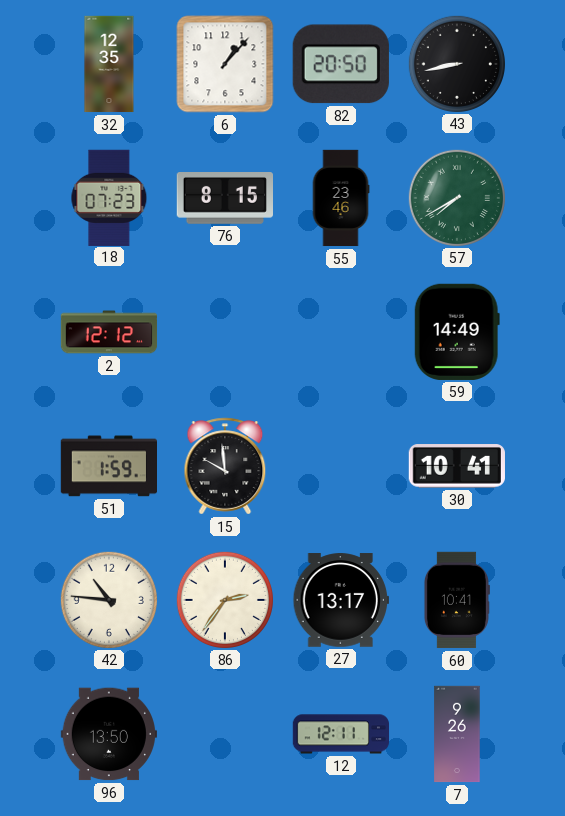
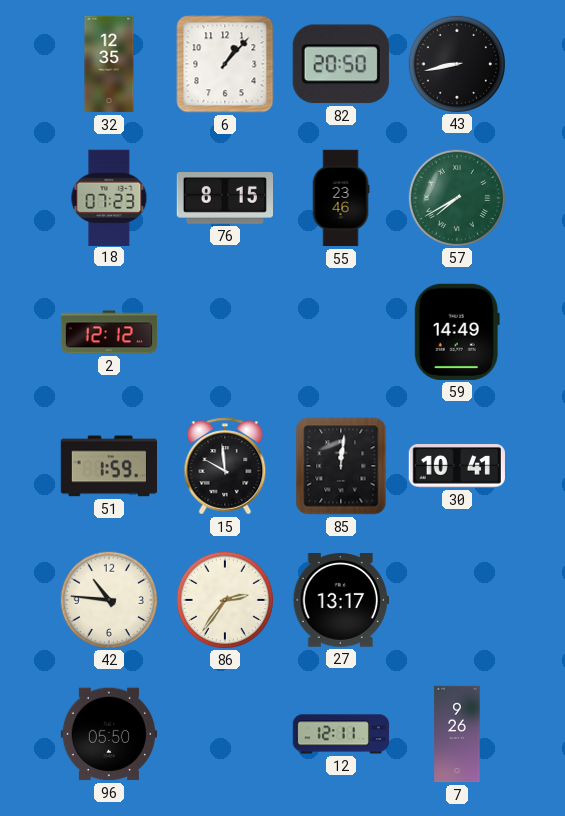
85: none -> 12:01 (341, 466)
60: 10:41 -> none (456, 600)
96: 13:50 -> 05:50 (108, 734)
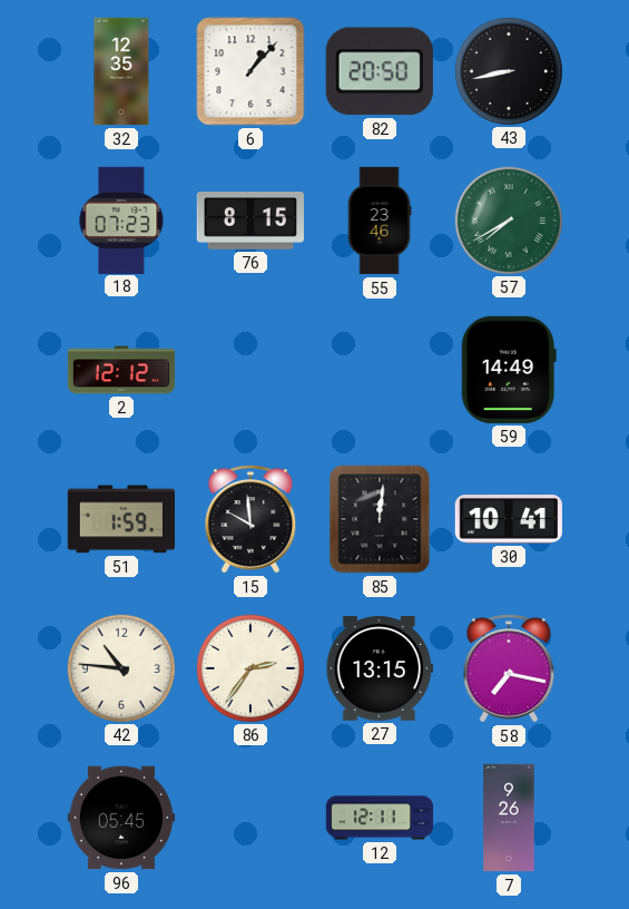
27: 13:17 -> 13:15 (379, 668)
58: none -> 7:17 (509, 668)
96: 05:50 -> 05:45 (120, 818)
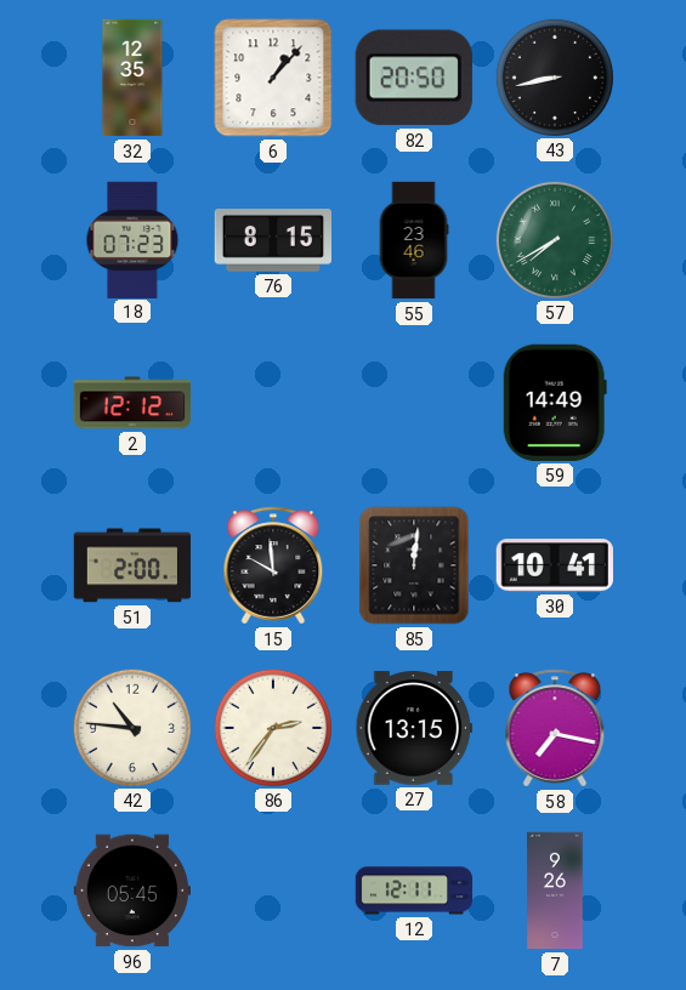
51: 1:59 -> 2:00 (131, 565)
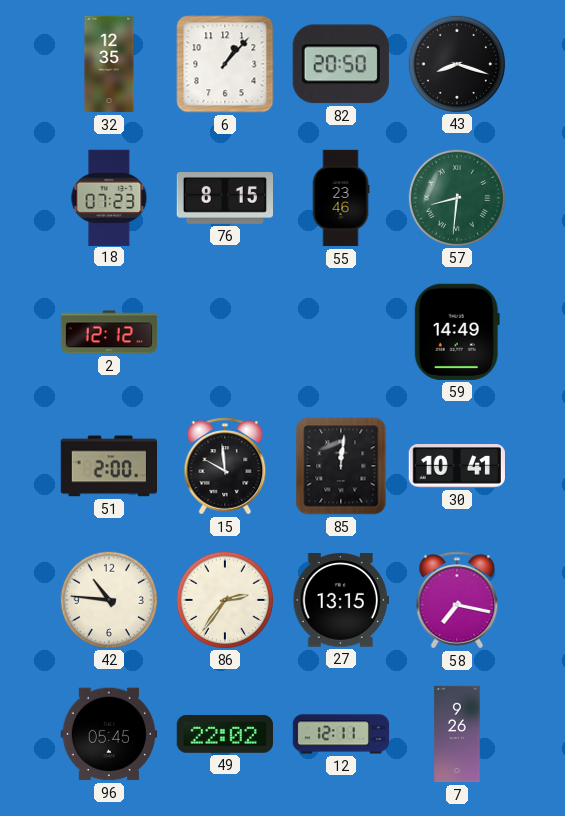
43: 8:43 -> 8:18 (456, 63)
57: 7:40 -> 8:31 (456, 197)
49: none -> 22:02 (224, 734)
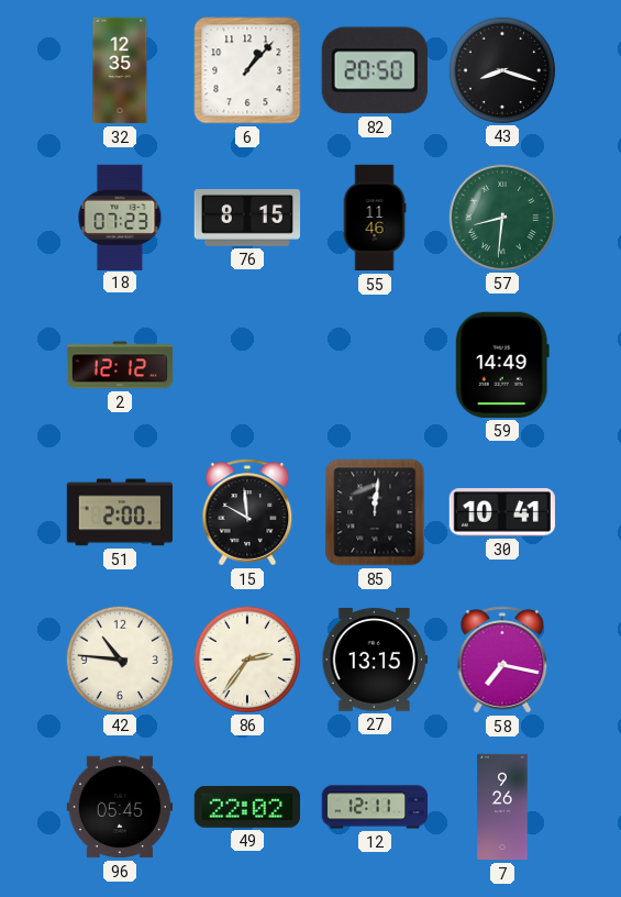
55: 23:46 -> 11:46 (375, 218)
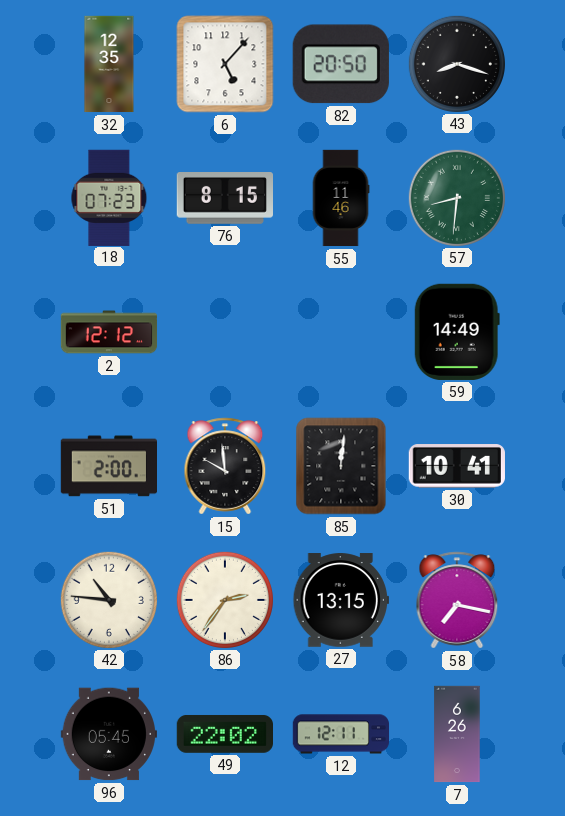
6: 1:07 -> 5:07 (225, 64)
7: 9:26 -> 6:26 (457, 734)
